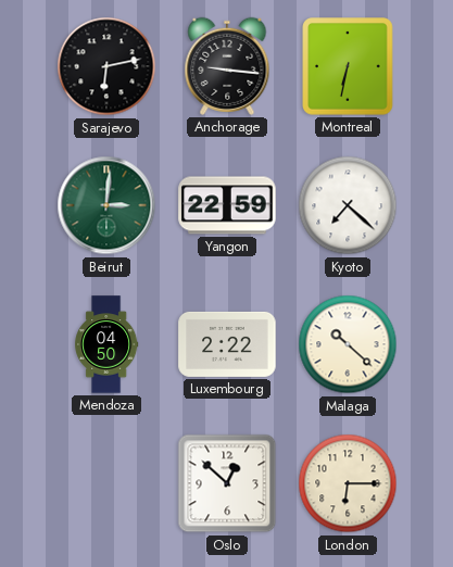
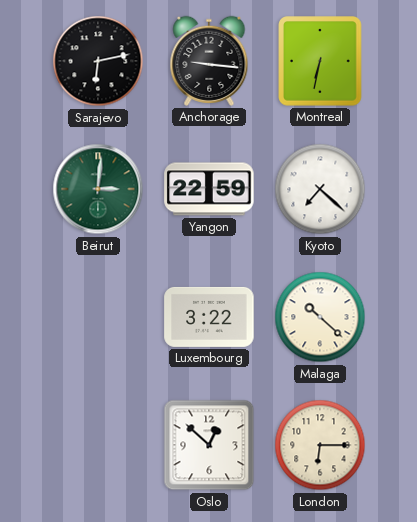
Mendoza: 04:50 -> none (106, 344)
Luxembourg: 2:22 -> 3:22 (209, 317)
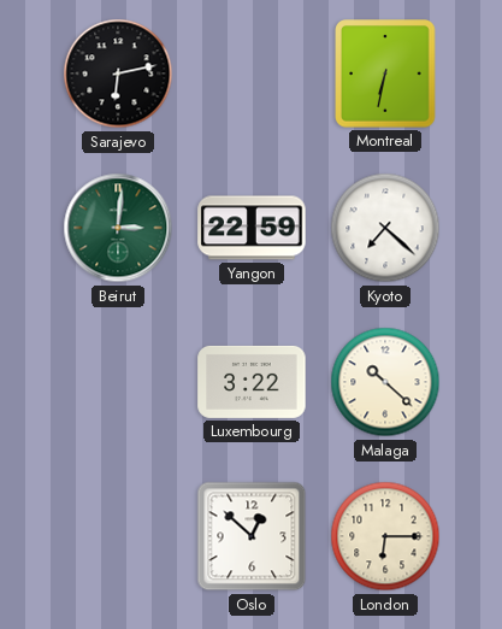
Anchorage: 9:16 -> none (209, 61)
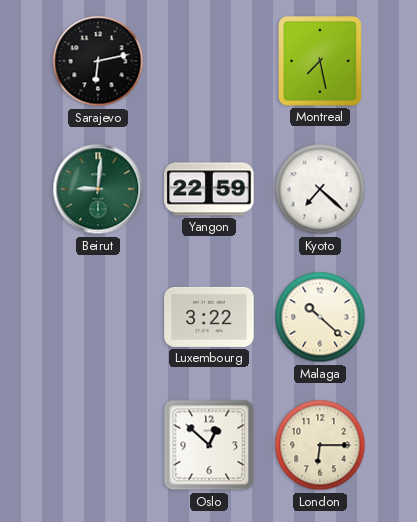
Montreal: 6:32 -> 7:28 (320, 61)
Beirut: 3:01 -> 9:01 (98, 189)
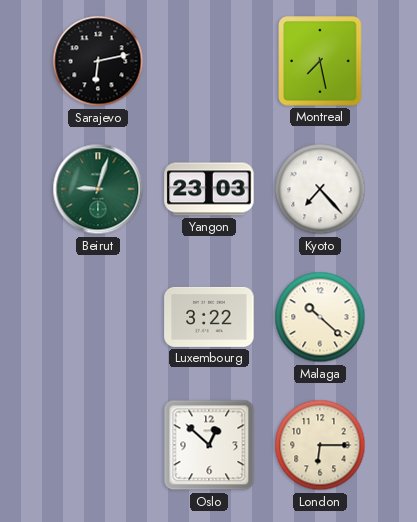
Beirut: 9:01 -> 9:03 (98, 189)
Yangon: 22:59 -> 23:03 (209, 189)
Kyoto: 7:22 -> 7:23 (320, 189)
